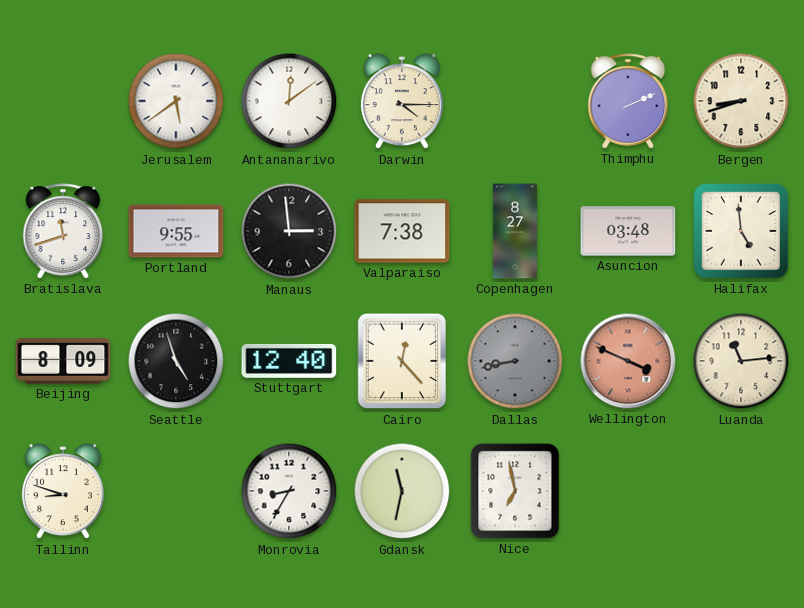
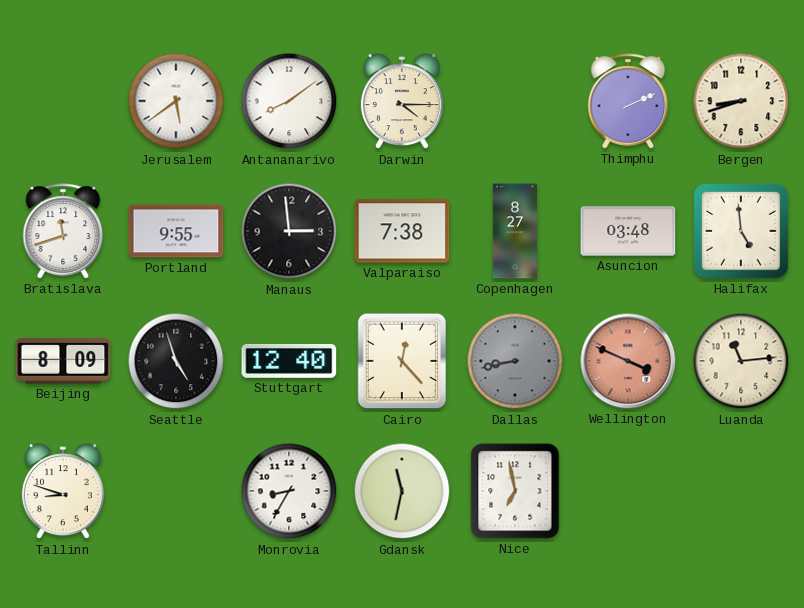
Antananarivo: 12:09 -> 8:09 (289, 101)
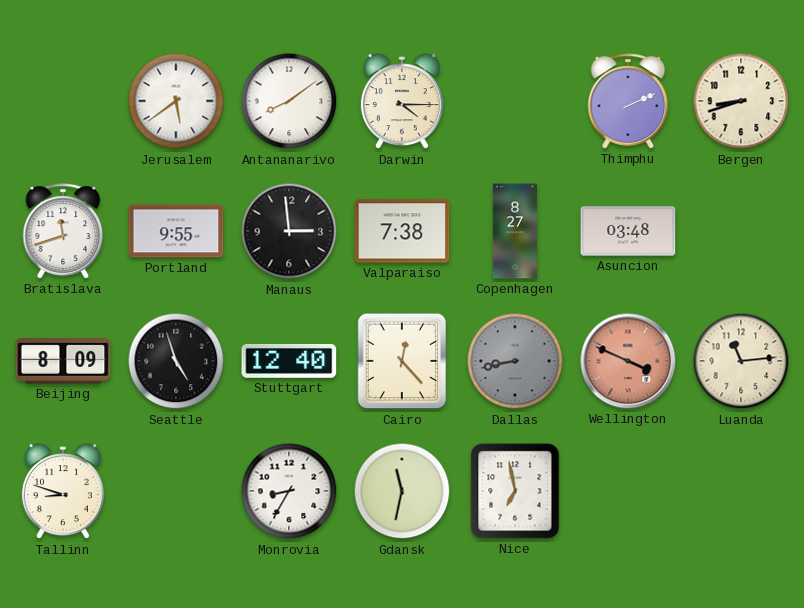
Halifax: 4:59 -> none (741, 231)
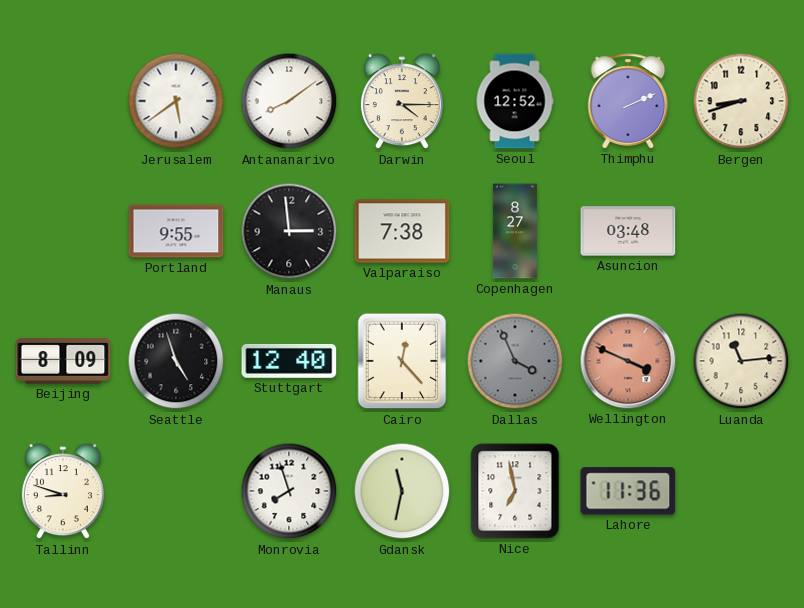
Seoul: none -> 12:52 (515, 101)
Bratislava: 11:42 -> none (63, 231)
Dallas: 8:43 -> 3:56 (515, 361)
Monrovia: 8:35 -> 7:57 (289, 491)
Lahore: none -> 11:36 (628, 491)
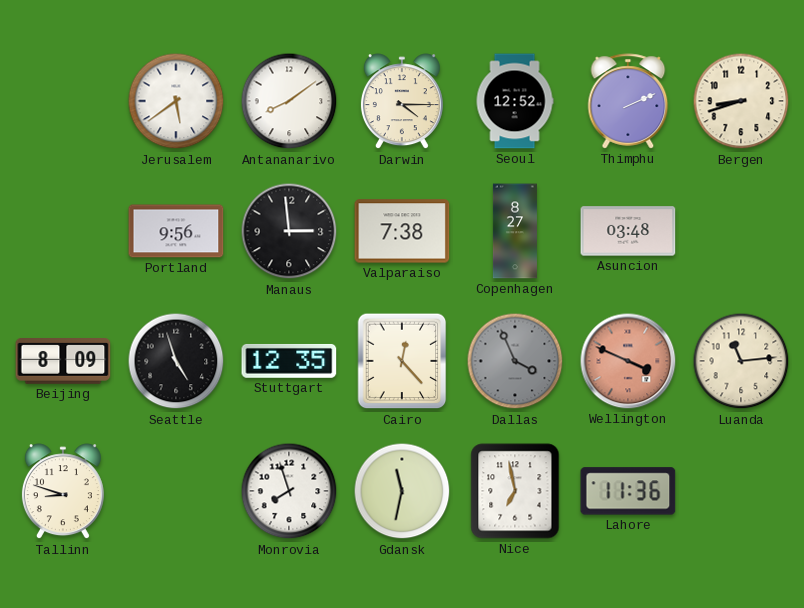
Portland: 9:55 -> 9:56 (176, 231)
Stuttgart: 12:40 -> 12:35 (289, 361)
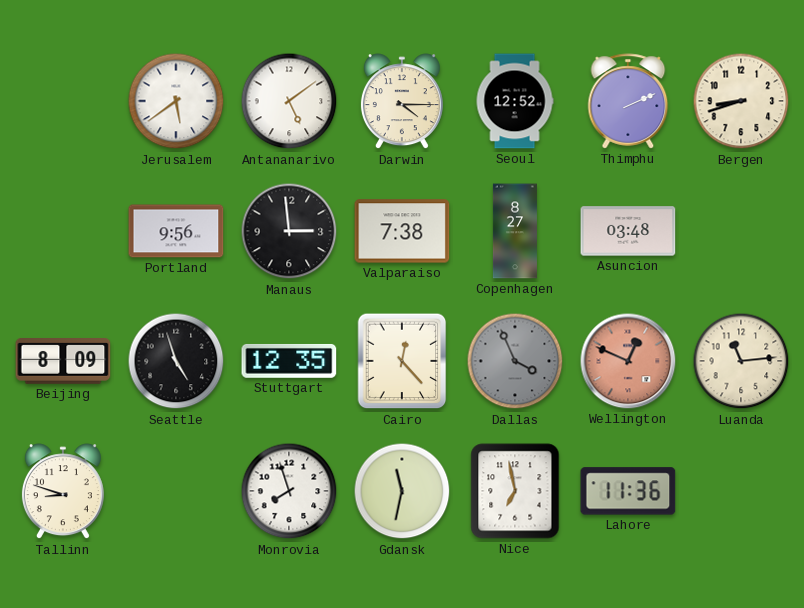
Antananarivo: 8:09 -> 5:09 (289, 101)
Wellington: 3:49 -> 12:49 (628, 361)
